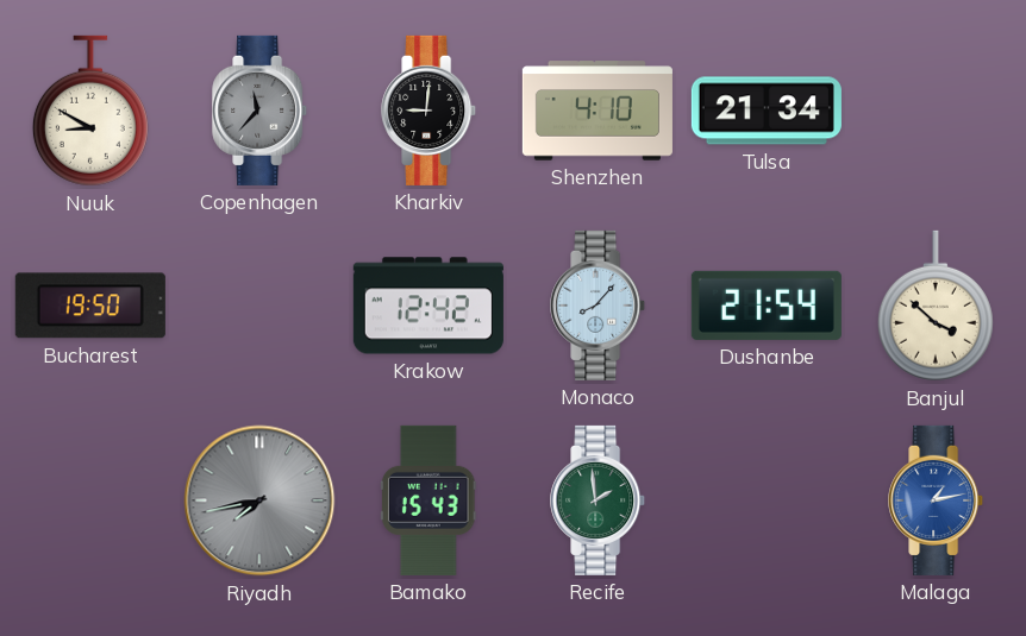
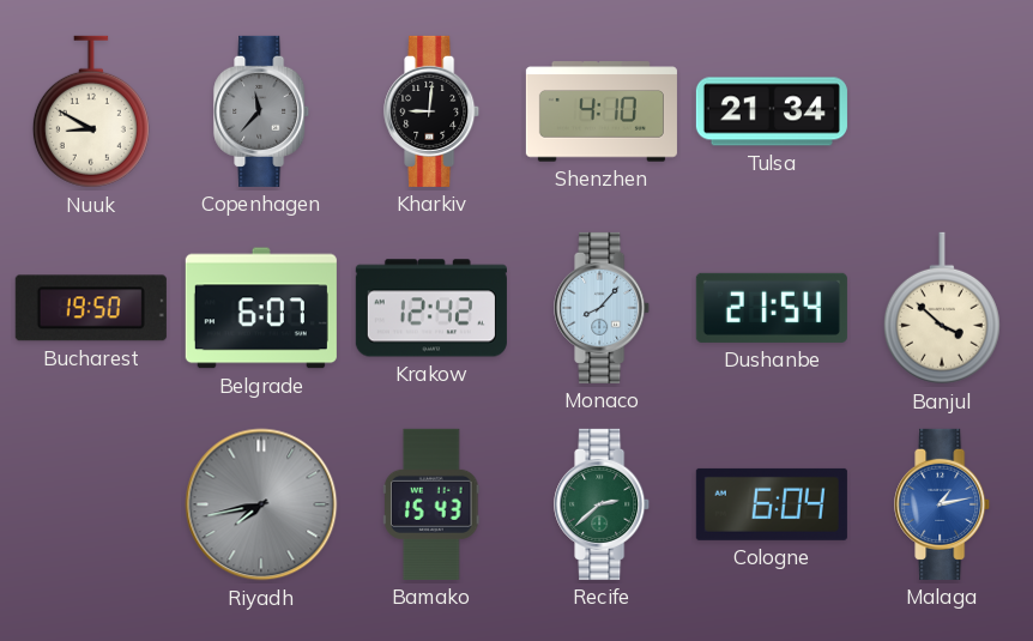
Belgrade: none -> 6:07 (261, 308)
Recife: 1:59 -> 2:38 (603, 504)
Cologne: none -> 6:04 (772, 504)
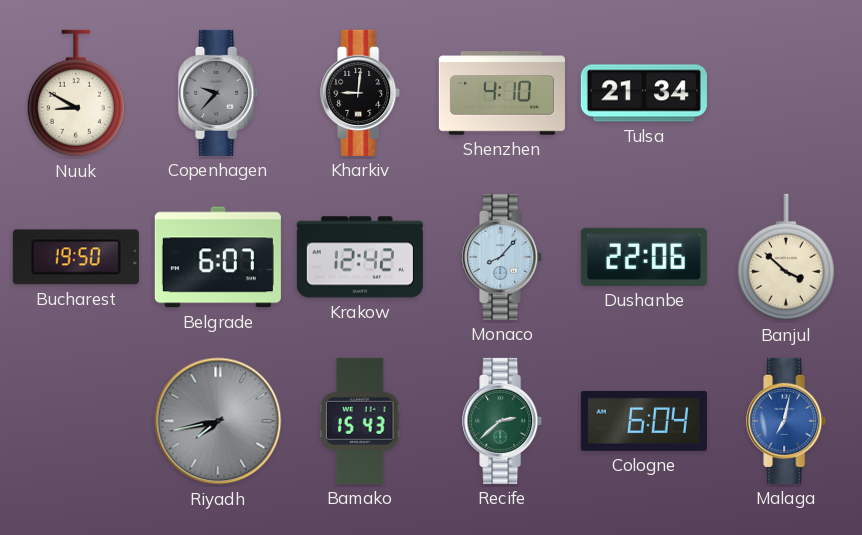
Copenhagen: 11:37 -> 9:37 (219, 93)
Dushanbe: 21:54 -> 22:06 (644, 257)
Malaga: 1:13 -> 7:02 (787, 421)
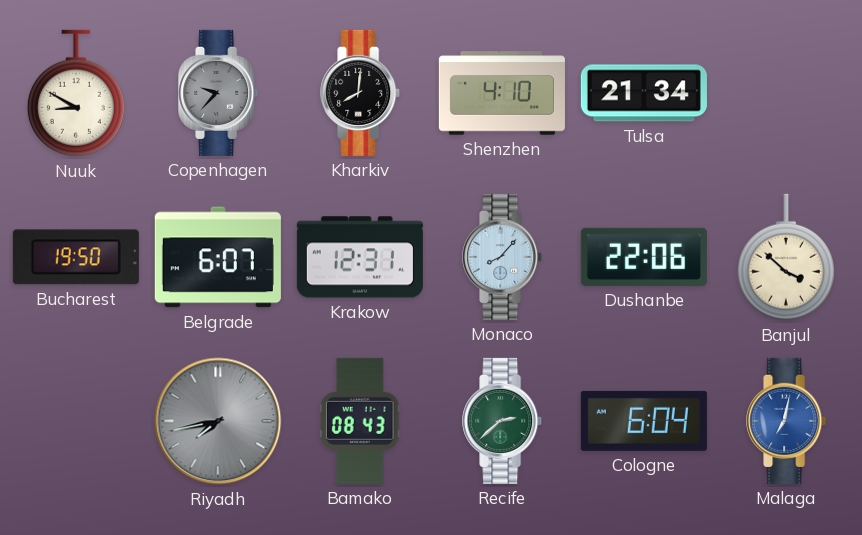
Kharkiv: 9:01 -> 8:01 (361, 93)
Krakow: 12:42 -> 12:31 (360, 257)
Bamako: 15:43 -> 08:43 (361, 421)
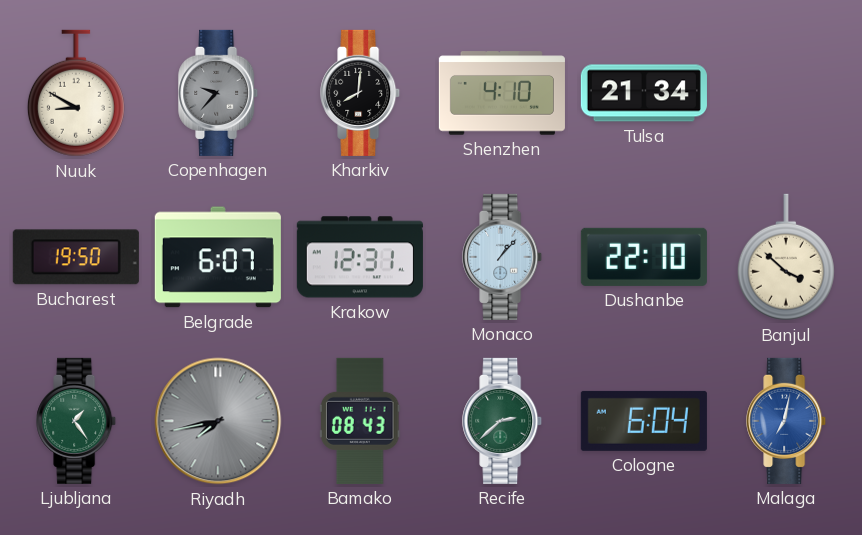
Monaco: 8:07 -> 1:07 (503, 257)
Dushanbe: 22:06 -> 22:10 (644, 257)
Ljubljana: none -> 1:24 (77, 421)
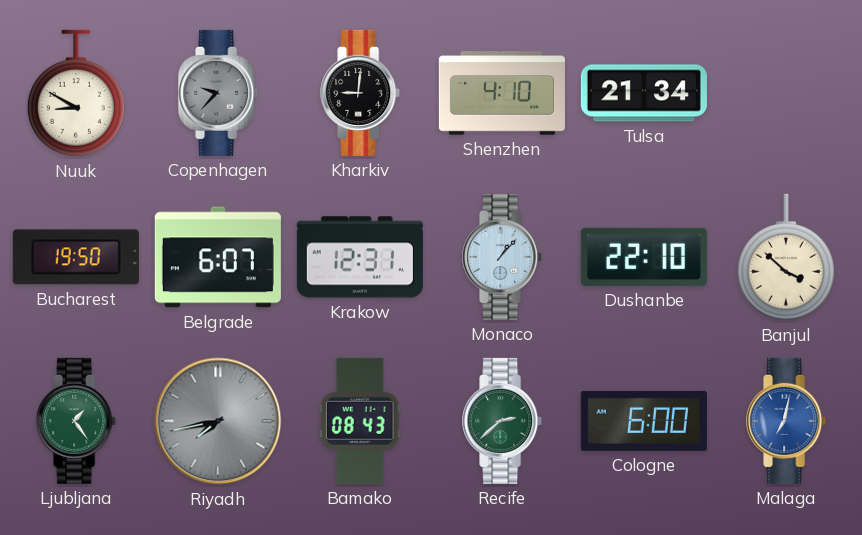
Kharkiv: 8:01 -> 9:01 (361, 93)
Cologne: 6:04 -> 6:00 (644, 421)
